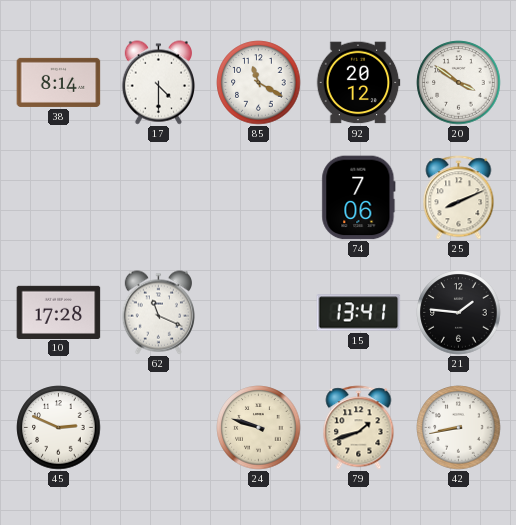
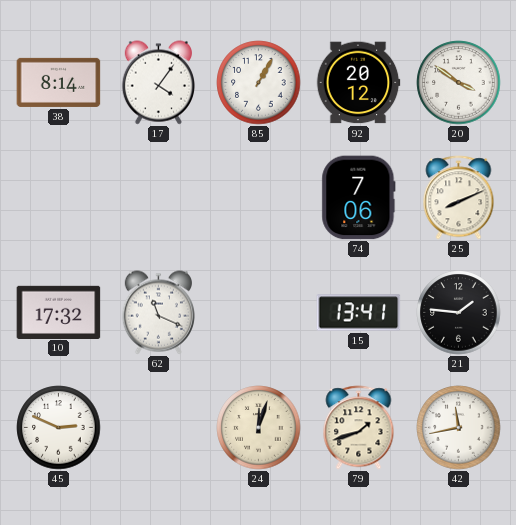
17: 4:30 -> 4:06 (158, 83)
85: 11:20 -> 1:05 (259, 83)
10: 17:28 -> 17:32 (59, 312)
24: 9:48 -> 12:03 (259, 428)
42: 8:43 -> 11:43 (459, 428)
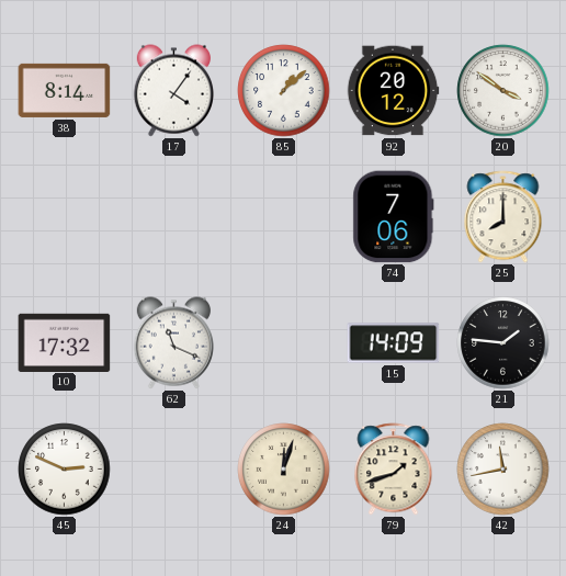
85: 1:05 -> 1:08 (284, 91)
25: 8:11 -> 8:00 (503, 217)
15: 13:41 -> 14:09 (394, 343)
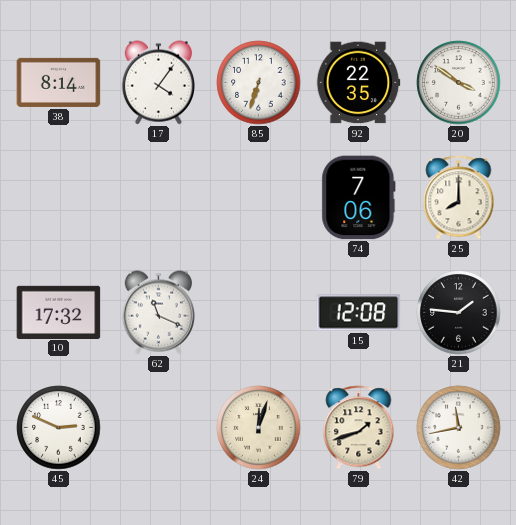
85: 1:08 -> 6:33 (259, 83)
92: 20:12 -> 22:35 (358, 83)
15: 14:09 -> 12:08 (359, 313)
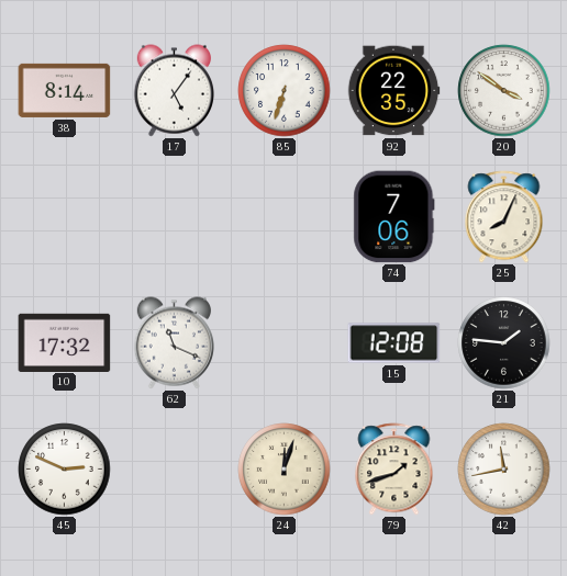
17: 4:06 -> 5:06 (174, 91)
25: 8:00 -> 8:04 (504, 217)
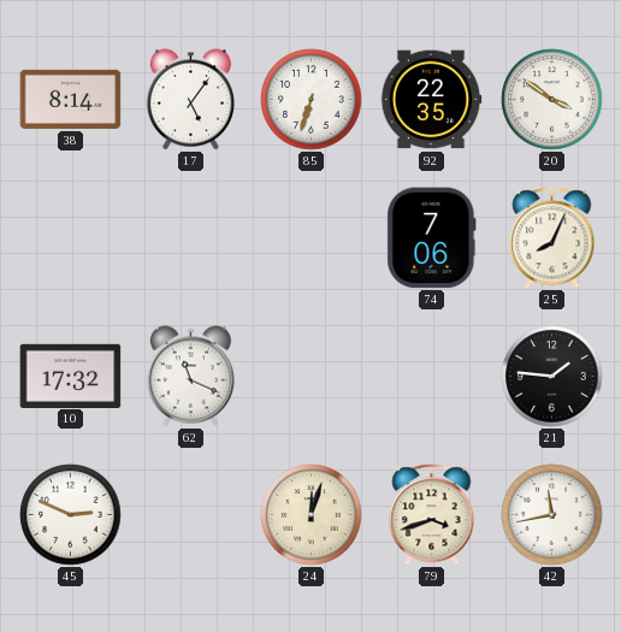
15: 12:08 -> none (394, 343)
79: 1:42 -> 3:42 (432, 515)
